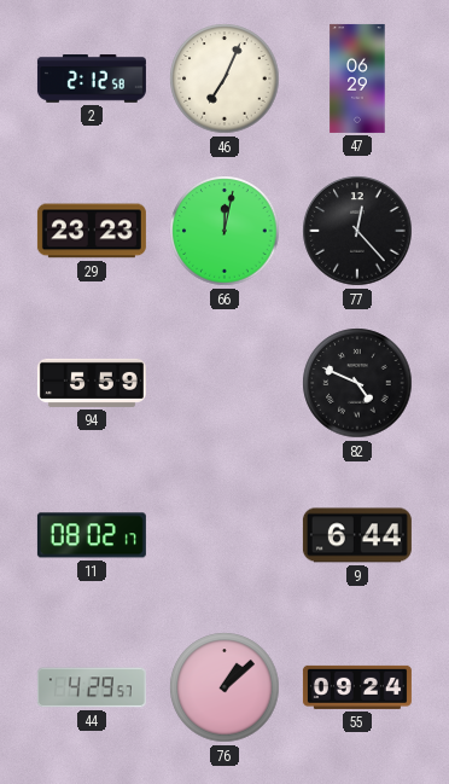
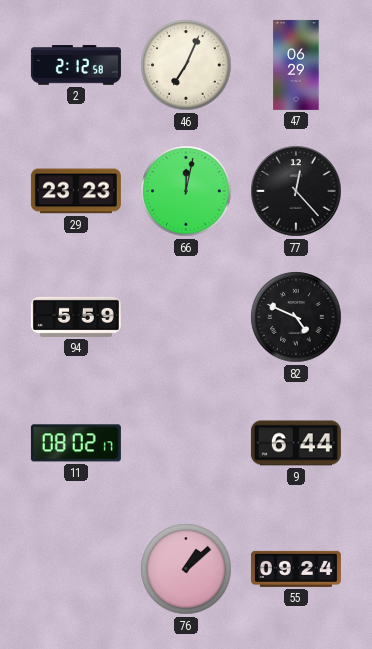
44: 4:29 -> none (92, 687)
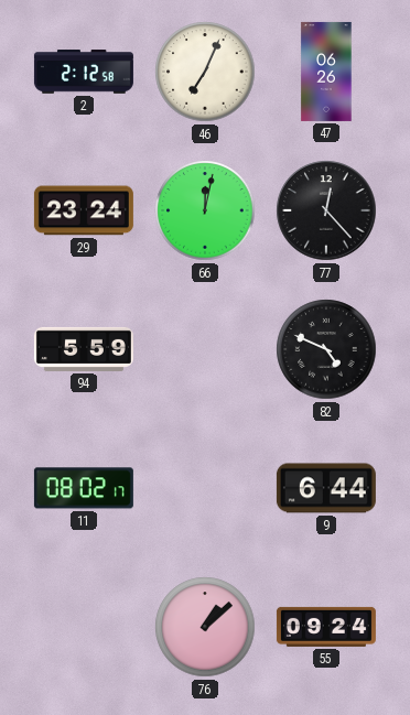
47: 06:29 -> 06:26 (326, 72)
29: 23:23 -> 23:24 (84, 210)
